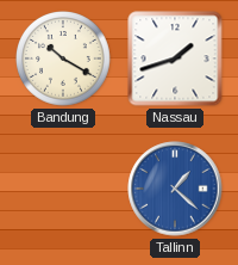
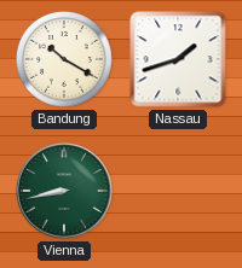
Vienna: none -> 8:43 (64, 191)
Tallinn: 1:22 -> none (175, 189)
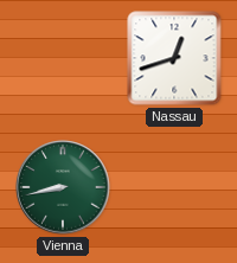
Bandung: 10:20 -> none (65, 60)
Nassau: 1:42 -> 12:42 (174, 58)
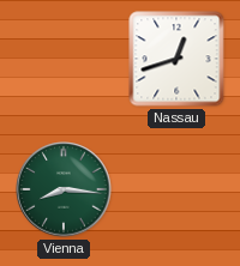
Vienna: 8:43 -> 8:16 (64, 189)
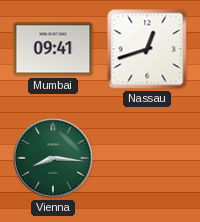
Mumbai: none -> 09:41 (53, 49)
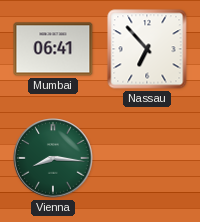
Mumbai: 09:41 -> 06:41 (53, 49)
Nassau: 12:42 -> 6:53 (147, 49)
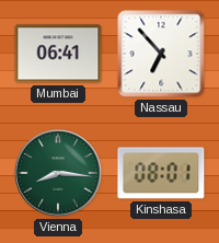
Kinshasa: none -> 08:01 (161, 173)
